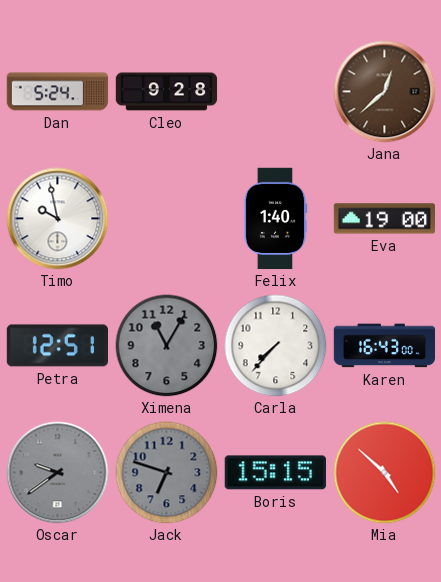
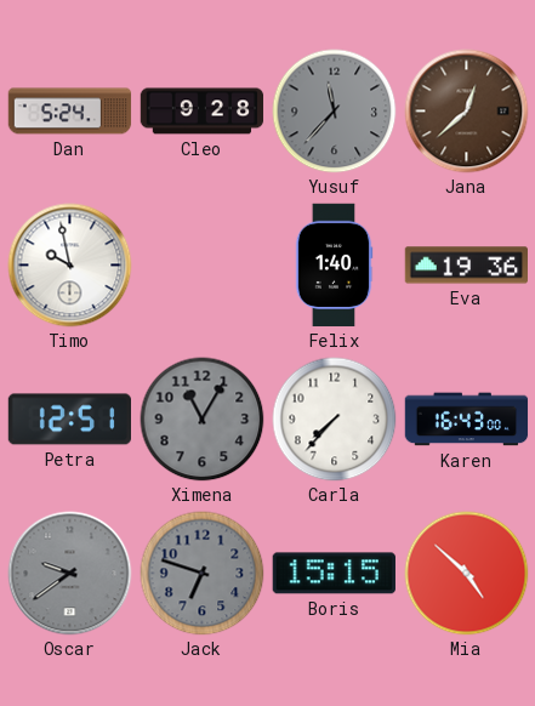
Yusuf: none -> 11:37 (335, 112)
Eva: 19:00 -> 19:36 (466, 266)
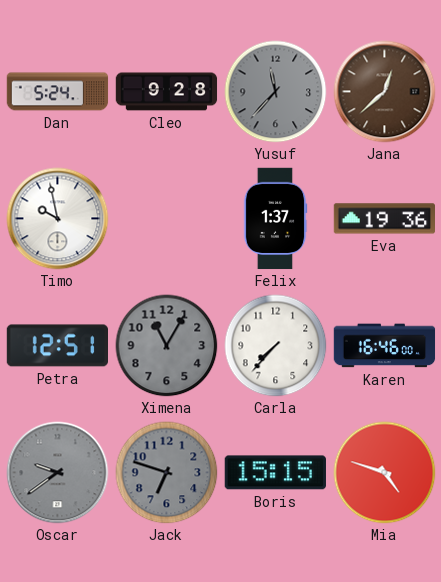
Felix: 1:40 -> 1:37 (275, 219)
Karen: 16:43 -> 16:46 (385, 346)
Mia: 4:52 -> 4:48 (385, 473)
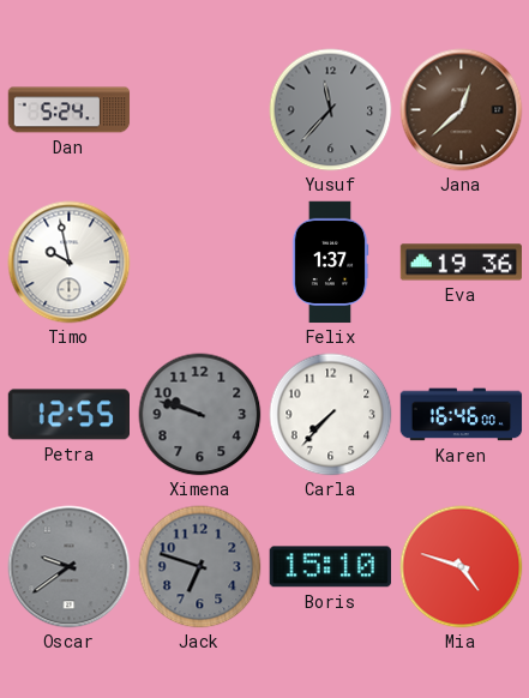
Cleo: 9:28 -> none (167, 92)
Petra: 12:51 -> 12:55 (68, 415)
Ximena: 11:05 -> 9:48 (200, 415)
Boris: 15:15 -> 15:10 (330, 567)
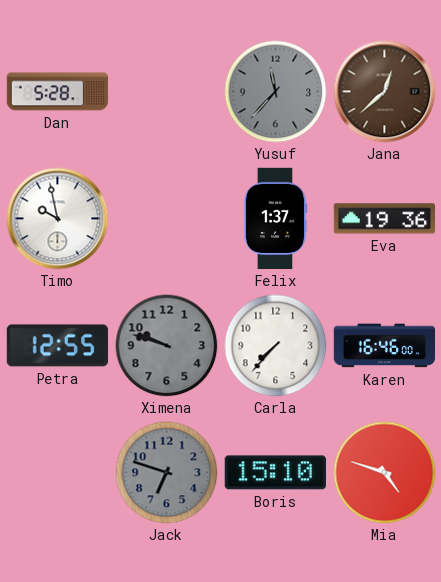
Dan: 5:24 -> 5:28 (58, 92)
Oscar: 9:39 -> none (70, 567)
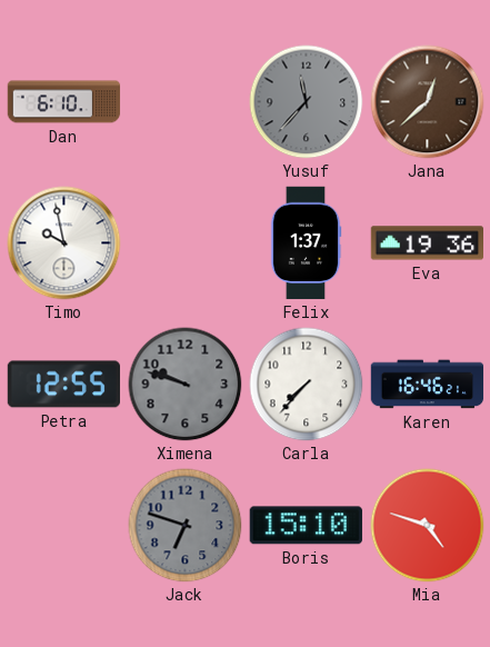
Dan: 5:28 -> 6:10 (64, 102)
Karen: 16:46:00 -> 16:46:21 (428, 385)
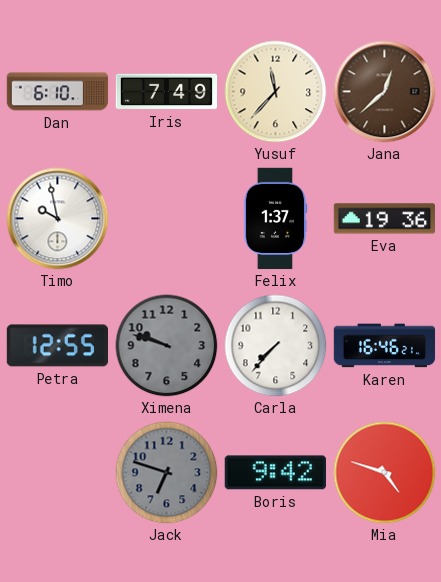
Iris: none -> 7:49 (167, 92)
Yusuf dial: grey -> cream (276, 92)
Boris: 15:10 -> 9:42 (275, 473)
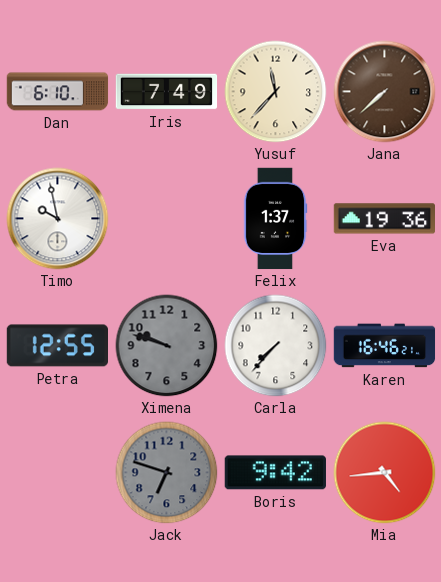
Jana: 12:38 -> 7:38 (385, 92)
Mia: 4:48 -> 4:44 (385, 473)
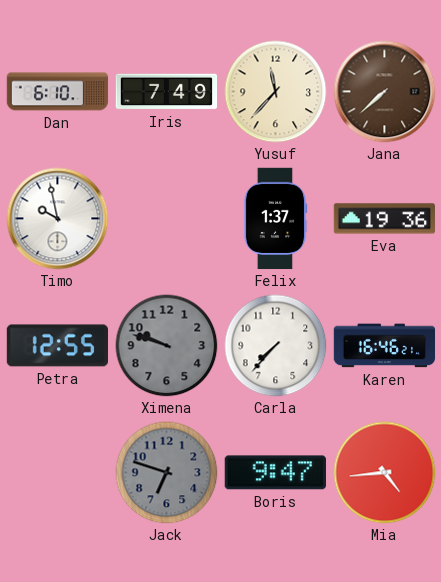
Boris: 9:42 -> 9:47 (275, 473)
